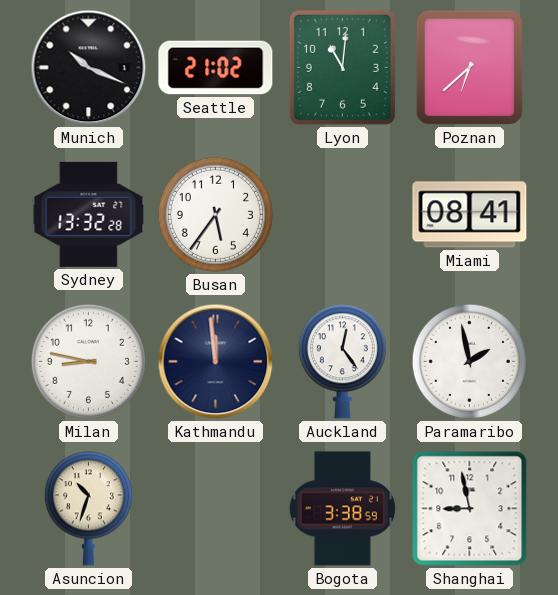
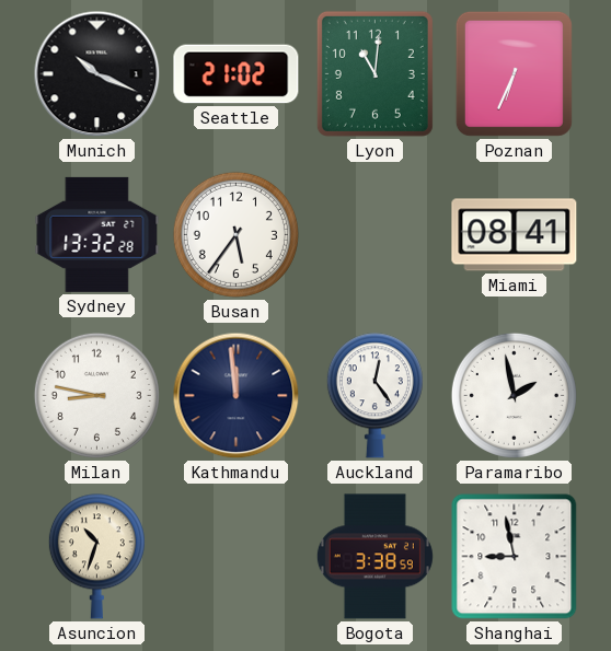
Poznan: 6:38 -> 6:34 (514, 73)
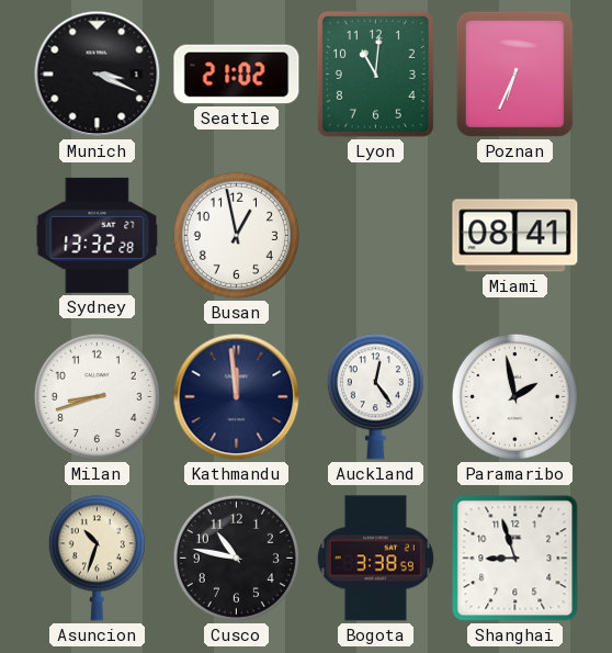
Munich: 10:19 -> 3:19 (98, 75)
Busan: 5:36 -> 12:58 (236, 235)
Milan: 8:47 -> 8:42 (97, 396)
Cusco: none -> 10:47 (236, 558)
Shanghai: 8:58 -> 8:57 (515, 559)
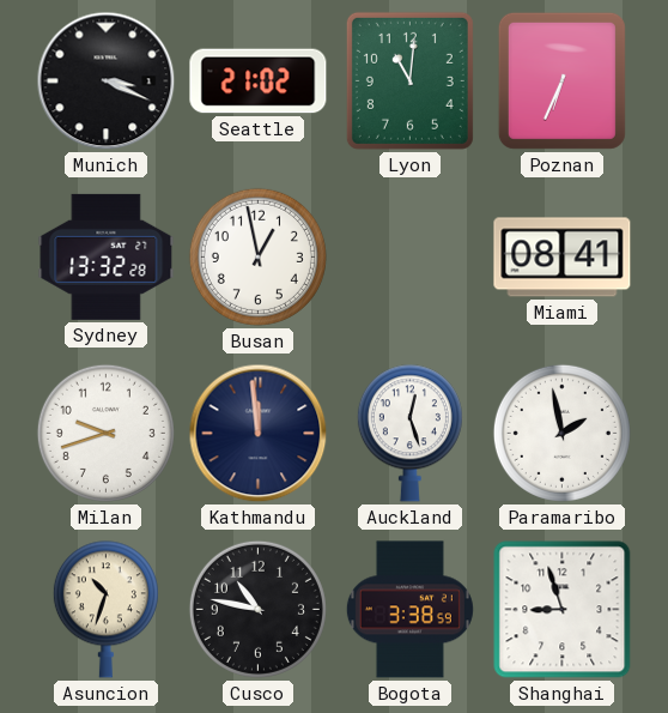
Milan: 8:42 -> 9:42 (105, 433)
Auckland: 12:24 -> 12:27 (409, 434)
